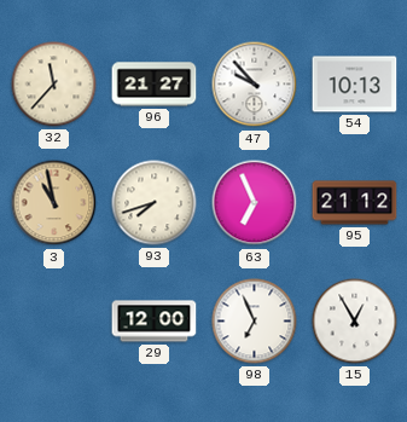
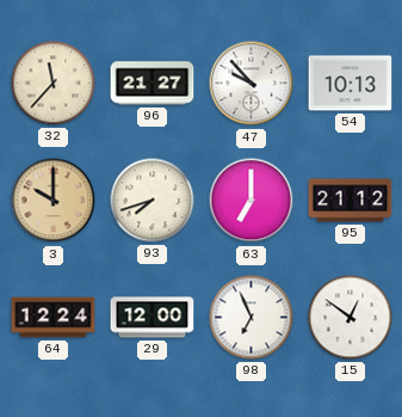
3: 10:58 -> 10:00 (54, 201)
63: 6:56 -> 7:00 (252, 201)
64: none -> 12:24 (54, 318)
15: 12:55 -> 12:51 (351, 318)
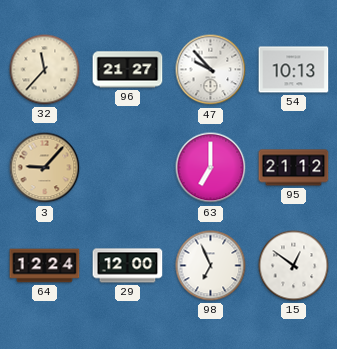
3: 10:00 -> 9:07 (45, 168)
93: 7:42 -> none (153, 201)
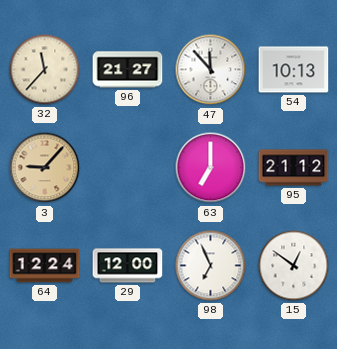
47: 9:53 -> 11:53 (211, 70)
